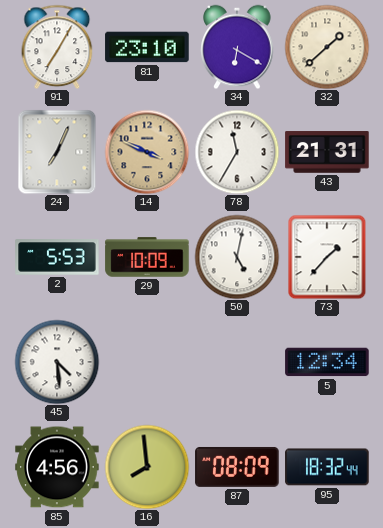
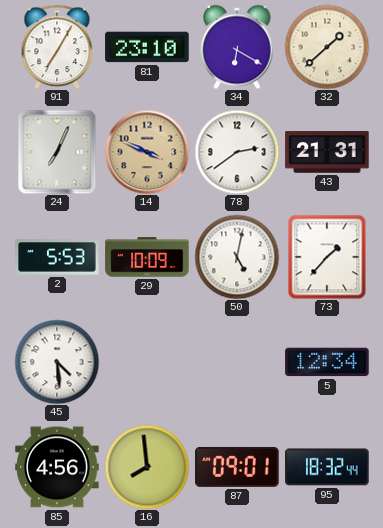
78: 11:35 -> 2:39 (237, 152)
87: 08:09 -> 09:01 (237, 467)
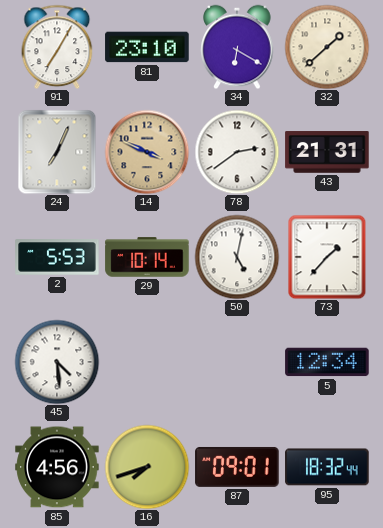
29: 10:09 -> 10:14 (147, 257)
16: 7:59 -> 7:42 (147, 467)
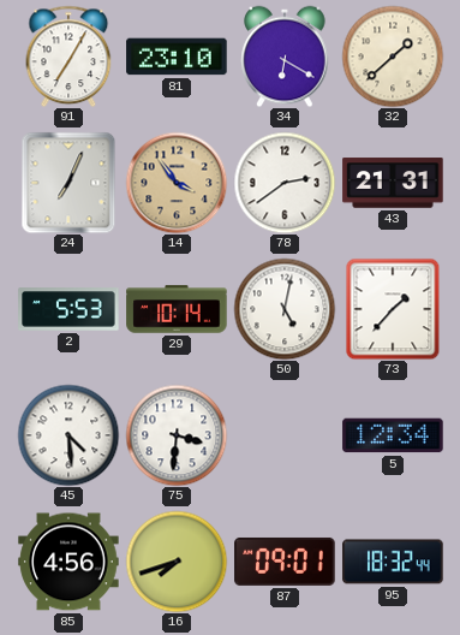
14: 3:49 -> 3:54 (177, 183)
75: none -> 3:31 (177, 435)
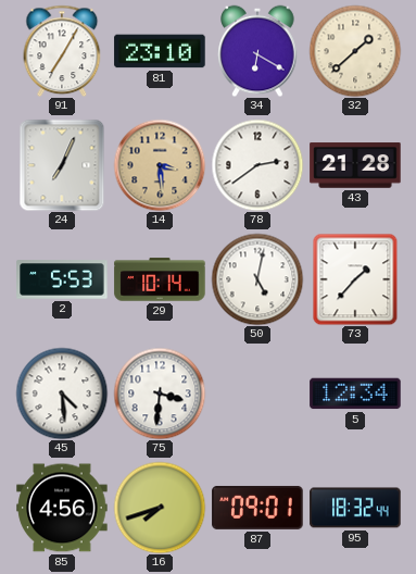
14: 3:54 -> 3:29 (160, 165)
43: 21:31 -> 21:28 (355, 165)
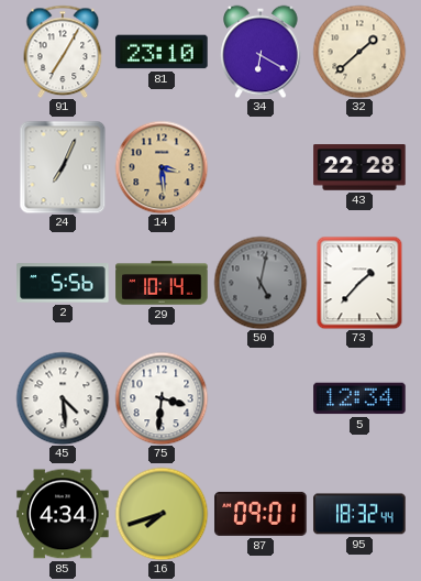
78: 2:39 -> none (257, 165)
43: 21:28 -> 22:28 (359, 167)
2: 5:53 -> 5:56 (63, 283)
50 dial: white -> grey (261, 283)
85: 4:56 -> 4:34 (63, 514)
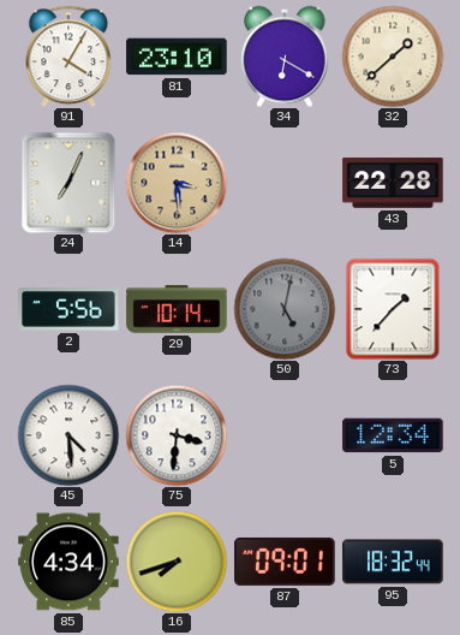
91: 7:05 -> 4:05 (68, 57)
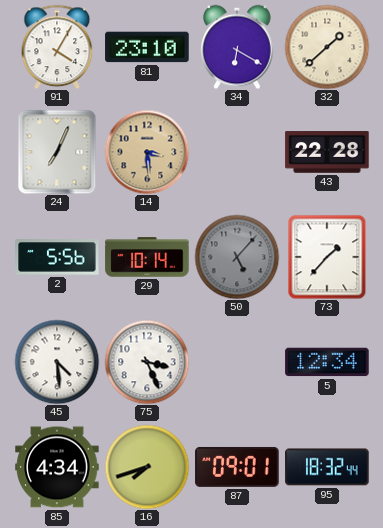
50: 5:02 -> 5:07 (237, 257)
75: 3:31 -> 3:26 (147, 362)
